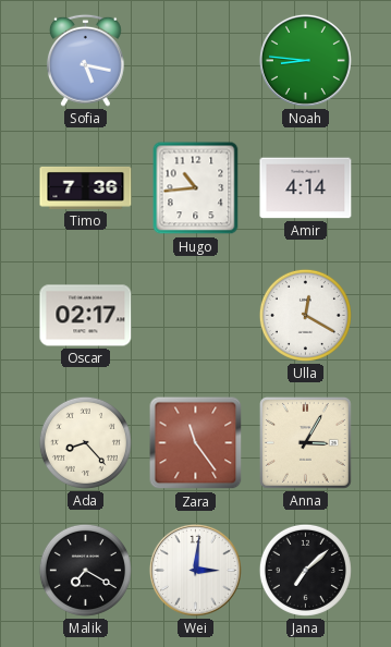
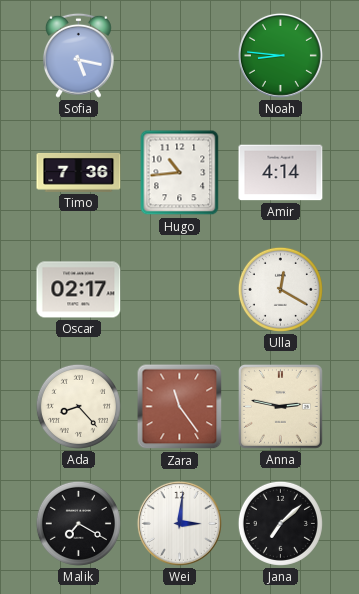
Anna: 3:05 -> 2:47 (280, 406)
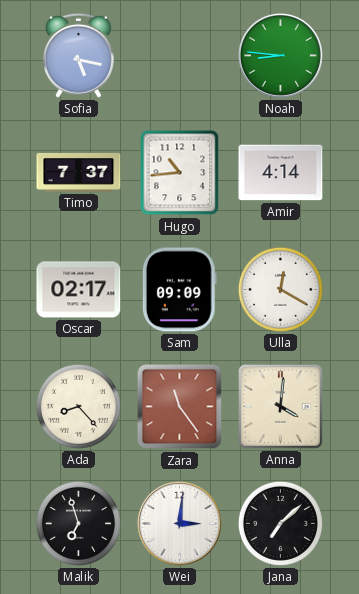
Timo: 7:36 -> 7:37 (79, 172)
Sam: none -> 09:09 (179, 290)
Anna: 2:47 -> 4:01 (280, 406)
Malik: 7:20 -> 6:57 (78, 523)
